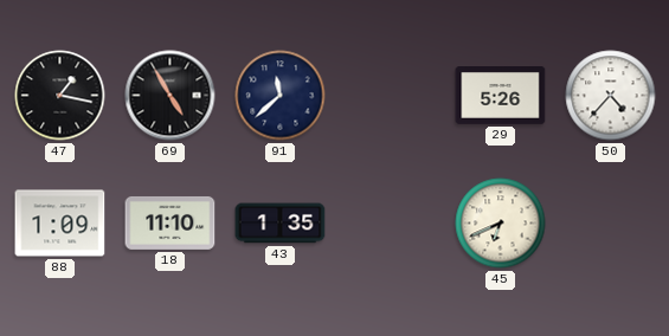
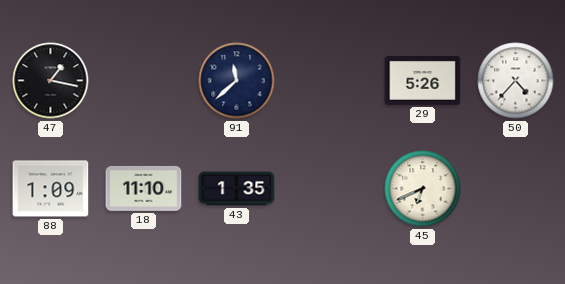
69: 4:55 -> none (171, 96)
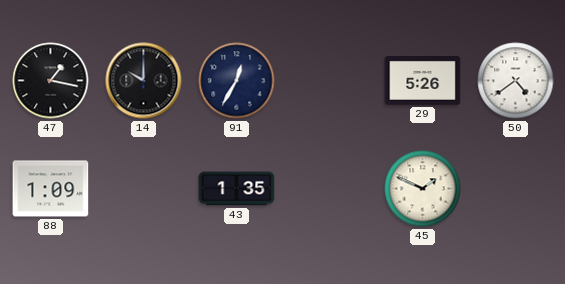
14: none -> 10:00 (144, 81)
91: 11:38 -> 12:35 (237, 81)
50: 4:37 -> 4:39 (516, 81)
18: 11:10 -> none (144, 188)
45: 6:41 -> 1:49 (423, 189)
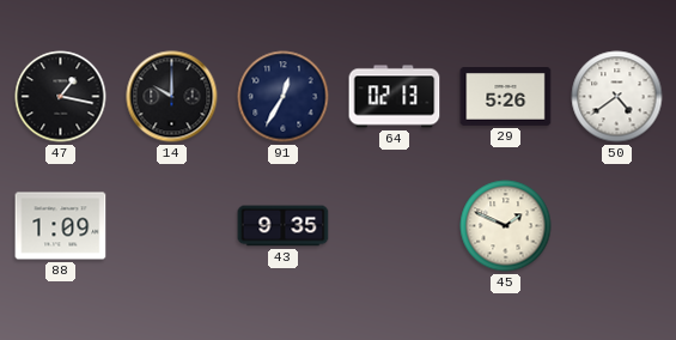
64: none -> 02:13 (395, 97)
43: 1:35 -> 9:35 (284, 226)
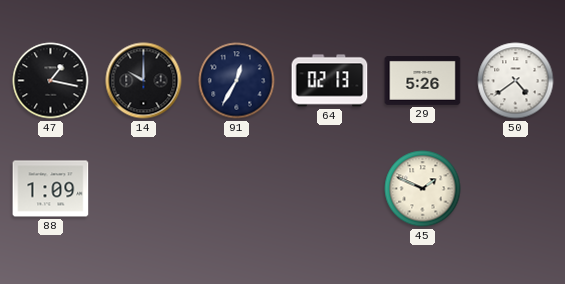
43: 9:35 -> none (284, 226)
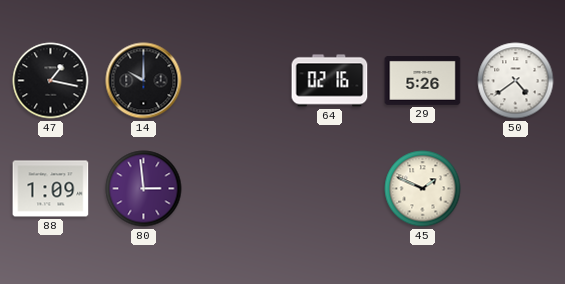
91: 12:35 -> none (237, 81)
64: 02:13 -> 02:16 (330, 81)
80: none -> 2:59 (144, 189)
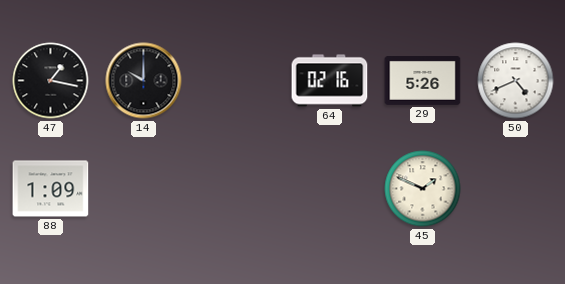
50: 4:39 -> 4:41 (516, 81)
80: 2:59 -> none (144, 189)
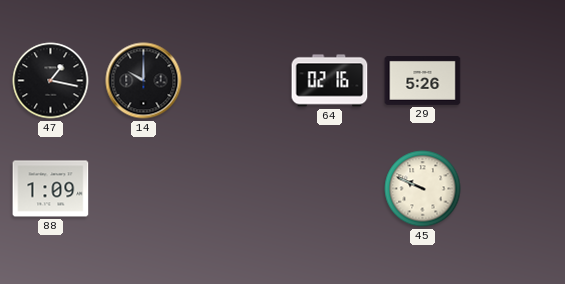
50: 4:41 -> none (516, 81)
45: 1:49 -> 9:49 (423, 189)
